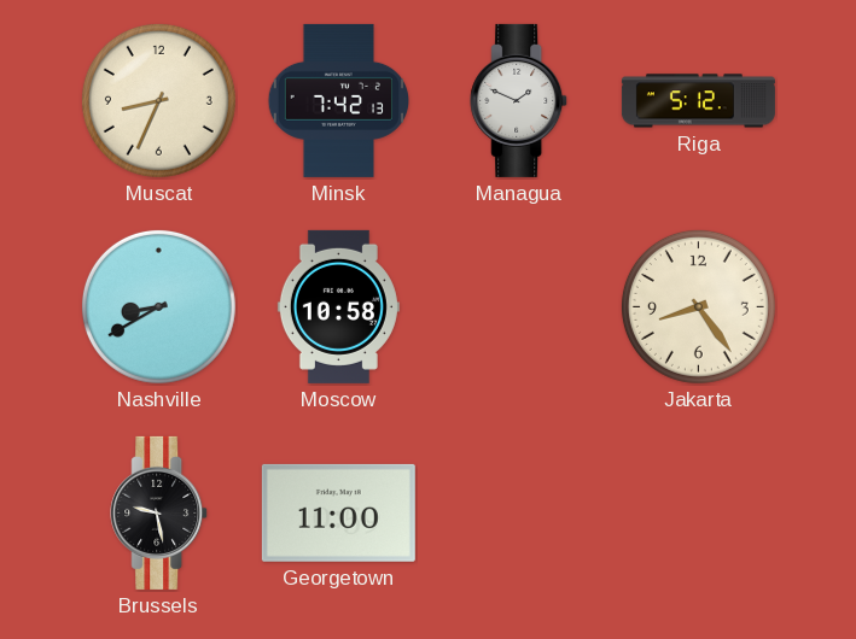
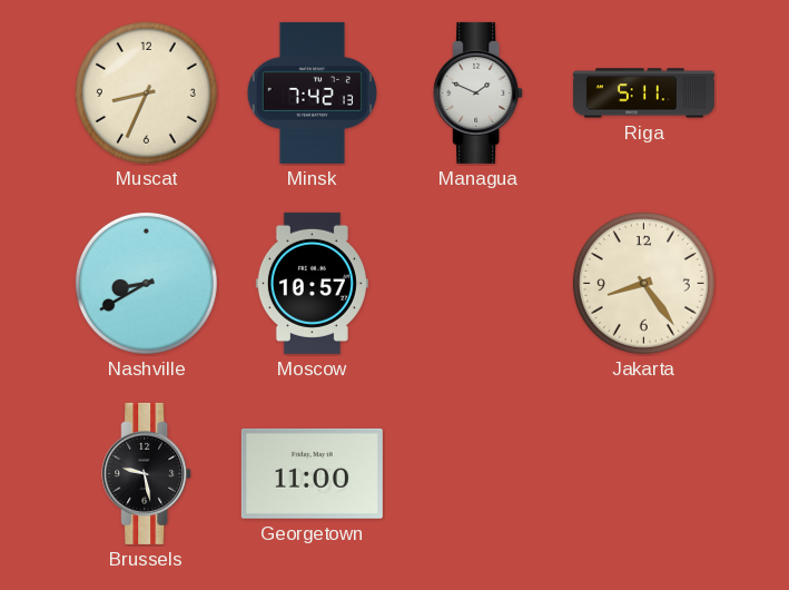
Riga: 5:12 -> 5:11 (643, 94)
Moscow: 10:58 -> 10:57 (312, 283)
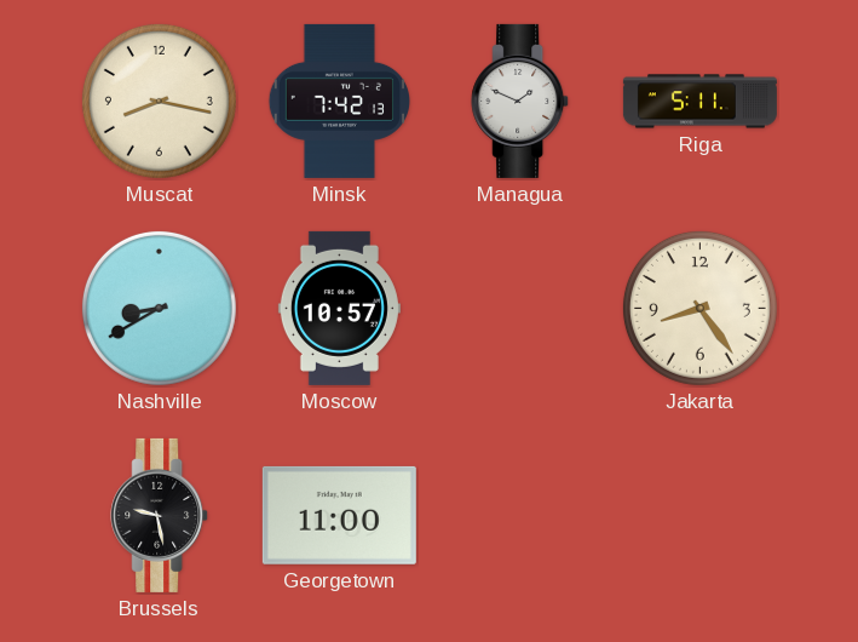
Muscat: 8:34 -> 8:17 (159, 101)
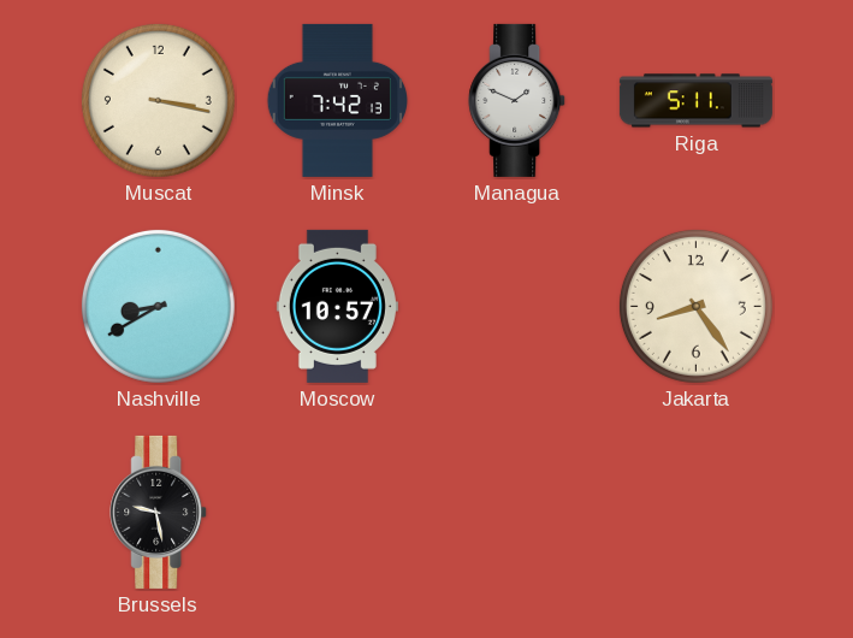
Muscat: 8:17 -> 3:17 (158, 100)
Georgetown: 11:00 -> none (339, 515)
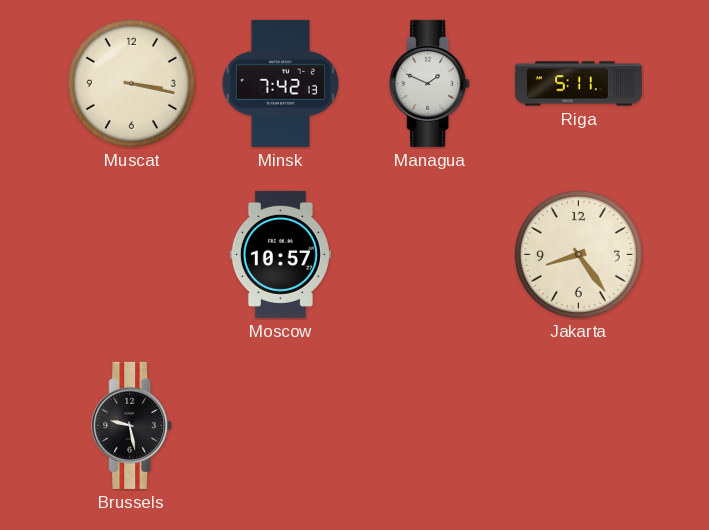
Nashville: 8:40 -> none (158, 306)
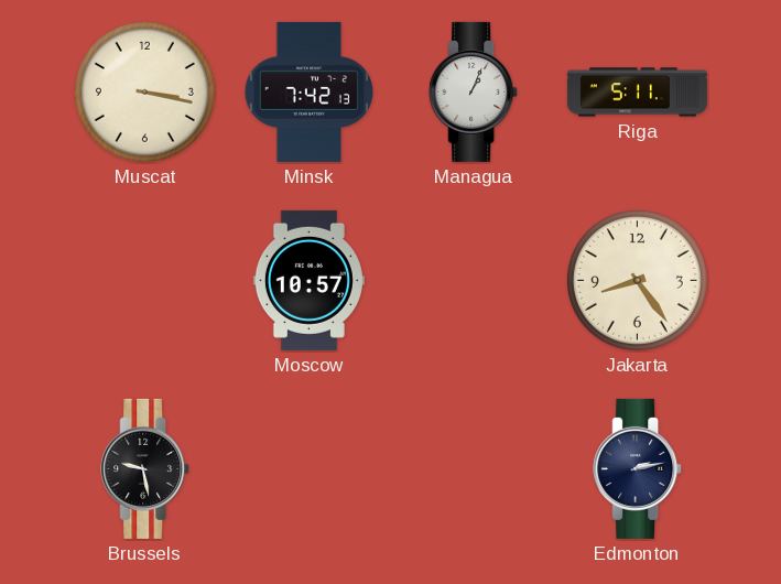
Managua: 1:49 -> 1:04 (474, 91)
Edmonton: none -> 2:13 (638, 468)
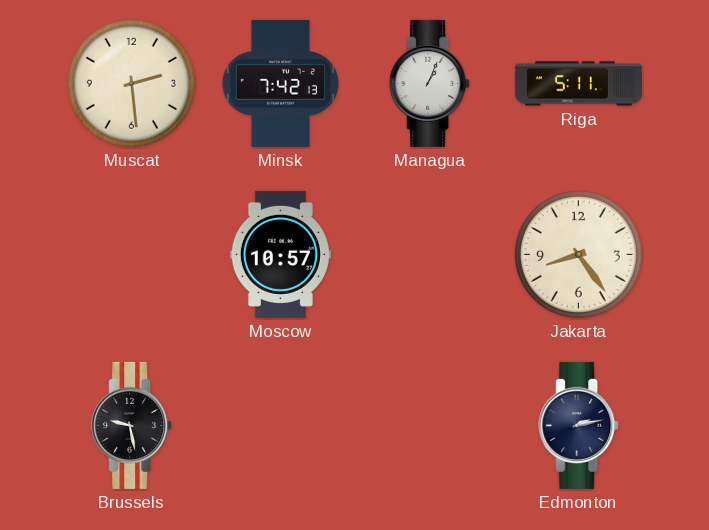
Muscat: 3:17 -> 2:29 (131, 83)
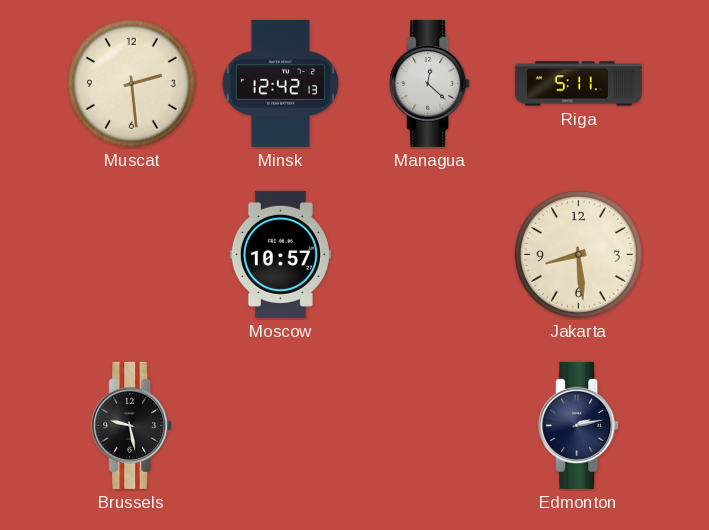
Minsk: 7:42 -> 12:42 (280, 83)
Managua: 1:04 -> 12:22 (430, 83)
Jakarta: 8:24 -> 8:29 (578, 254)
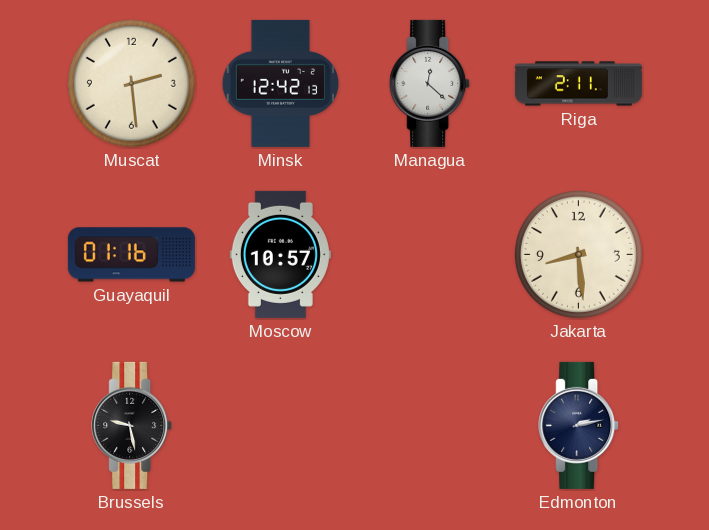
Riga: 5:11 -> 2:11 (578, 84)
Guayaquil: none -> 01:16 (131, 255)
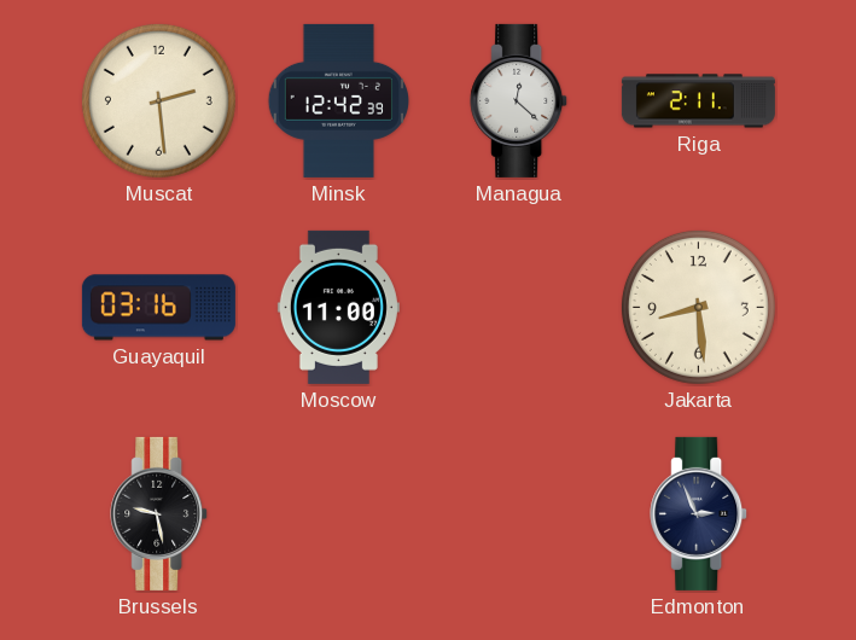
Minsk: 12:42:13 -> 12:42:39 (338, 100)
Guayaquil: 01:16 -> 03:16 (158, 308)
Moscow: 10:57 -> 11:00 (338, 307)
Edmonton: 2:13 -> 2:56 (699, 513)
